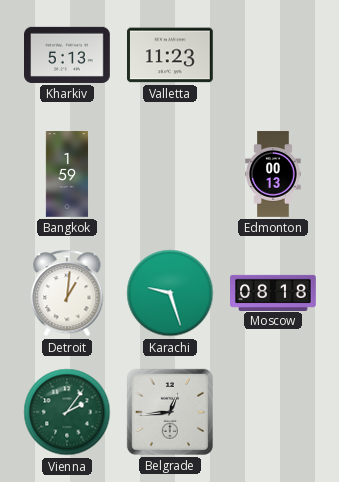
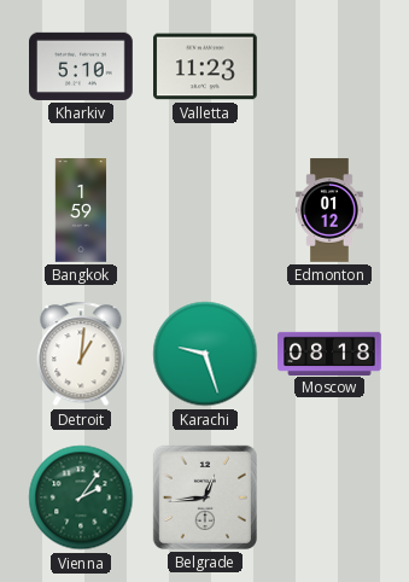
Kharkiv: 5:13 -> 5:10 (82, 66)
Edmonton: 00:13 -> 01:12 (329, 210)
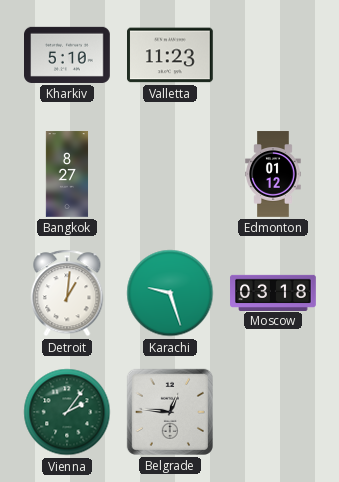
Bangkok: 1:59 -> 8:27 (67, 174)
Moscow: 08:18 -> 03:18 (273, 292)
Belgrade: 12:44 -> 12:46 (170, 412)
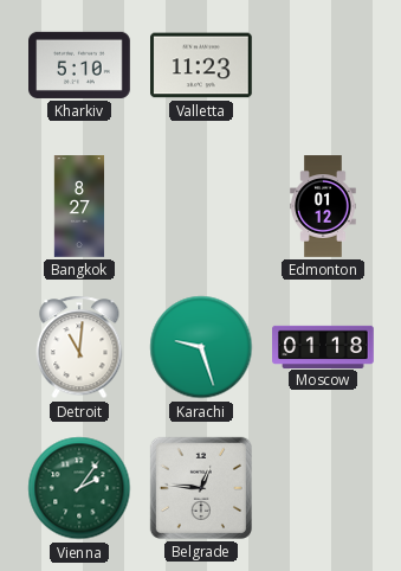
Detroit: 1:01 -> 11:01 (79, 347)
Moscow: 03:18 -> 01:18 (323, 346)
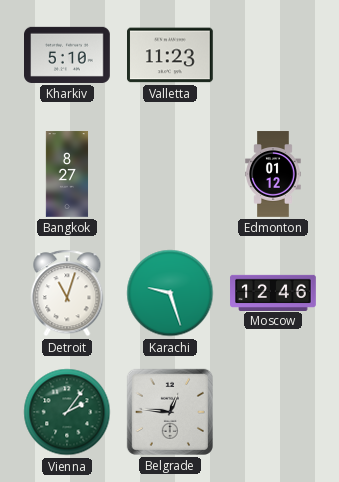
Detroit: 11:01 -> 11:03 (67, 293)
Moscow: 01:18 -> 12:46 (273, 292)
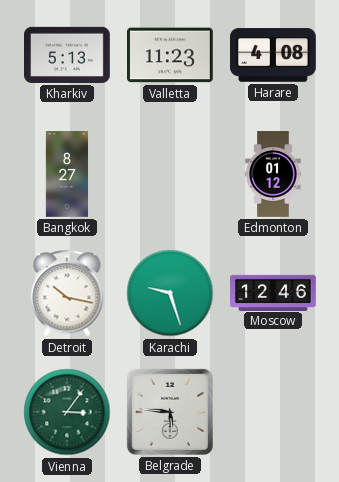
Kharkiv: 5:10 -> 5:13 (68, 55)
Harare: none -> 4:08 (273, 55)
Detroit: 11:03 -> 10:17 (67, 293)
Vienna: 2:06 -> 3:06 (67, 412)
Belgrade: 12:46 -> 5:46 (170, 412)
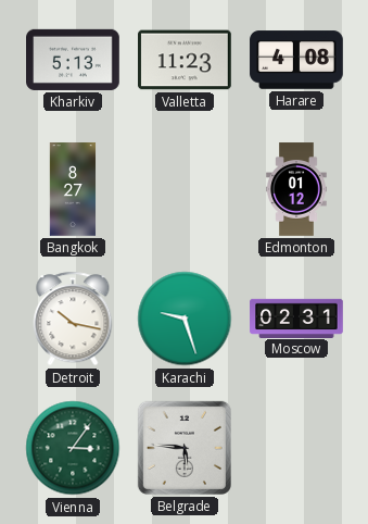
Moscow: 12:46 -> 02:31 (296, 317)
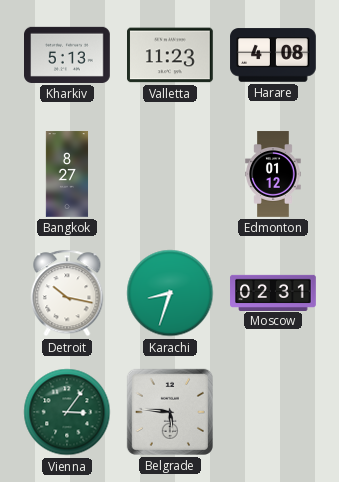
Karachi: 9:27 -> 8:33 (170, 293)
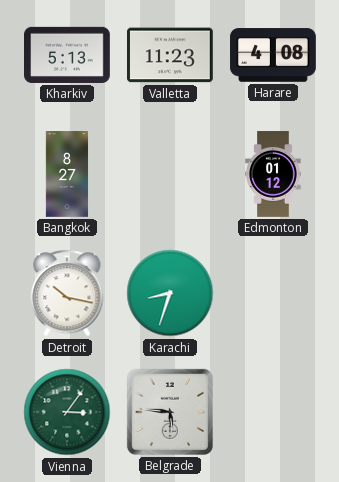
Moscow: 02:31 -> none (273, 292)
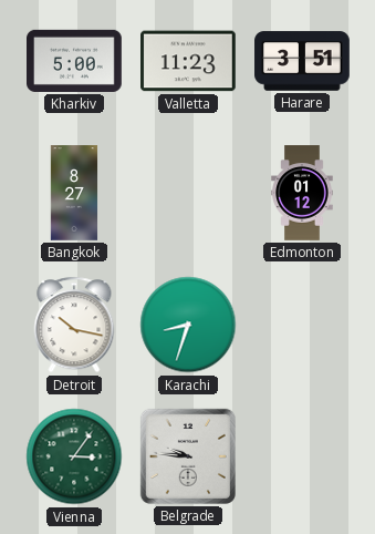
Kharkiv: 5:13 -> 5:00 (75, 61)
Harare: 4:08 -> 3:51 (302, 61)
Belgrade: 5:46 -> 9:46 (188, 456)
